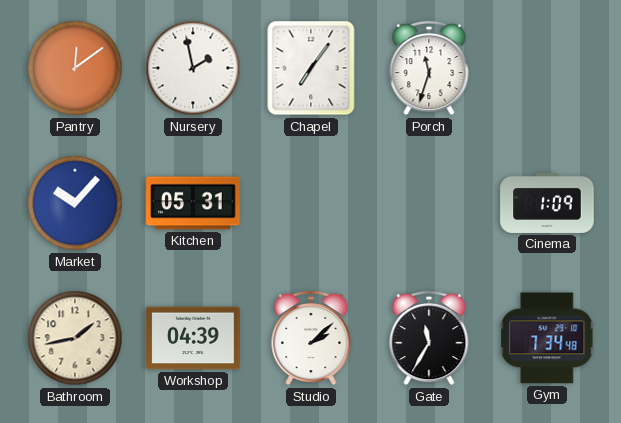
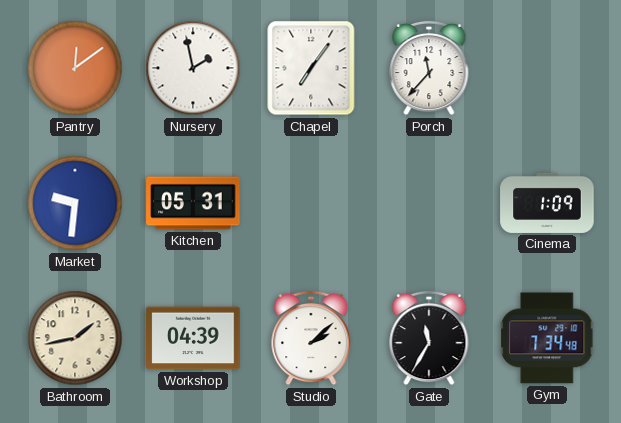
Porch: 11:33 -> 11:37 (429, 68)
Market: 10:07 -> 9:31 (75, 203)
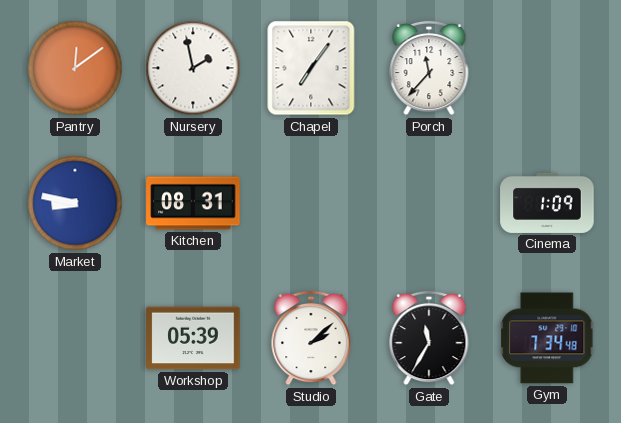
Market: 9:31 -> 8:47 (75, 203)
Kitchen: 05:31 -> 08:31 (193, 203)
Bathroom: 1:43 -> none (75, 338)
Workshop: 04:39 -> 05:39 (193, 338)
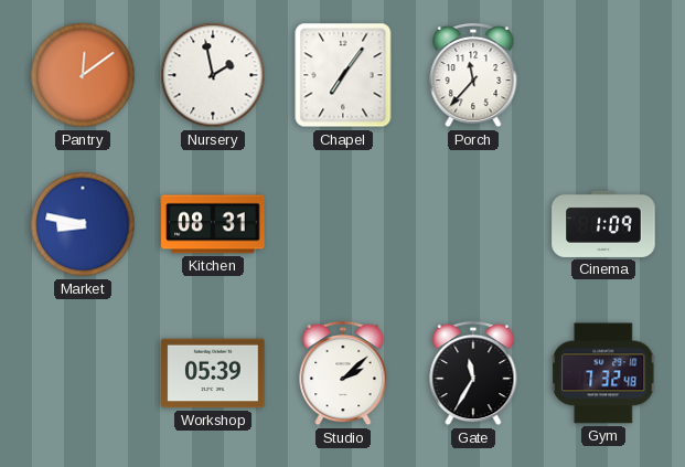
Gym: 7:34 -> 7:32 (603, 373)
